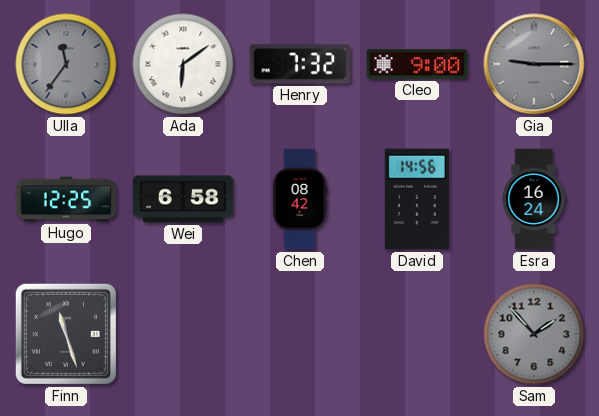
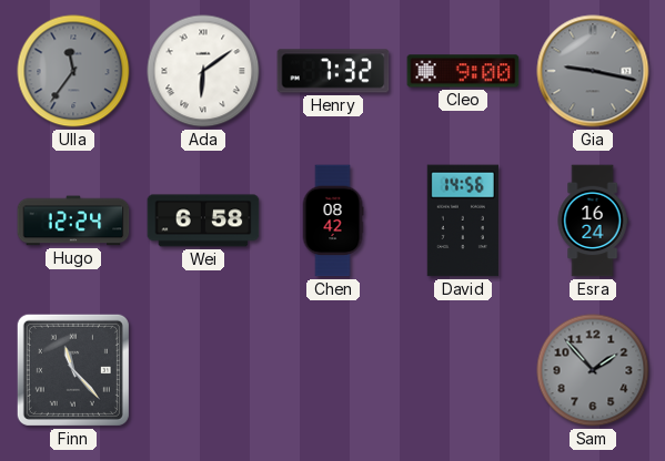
Gia: 9:15 -> 9:17 (593, 71)
Hugo: 12:25 -> 12:24 (73, 221)
Finn: 11:27 -> 11:23 (73, 370)
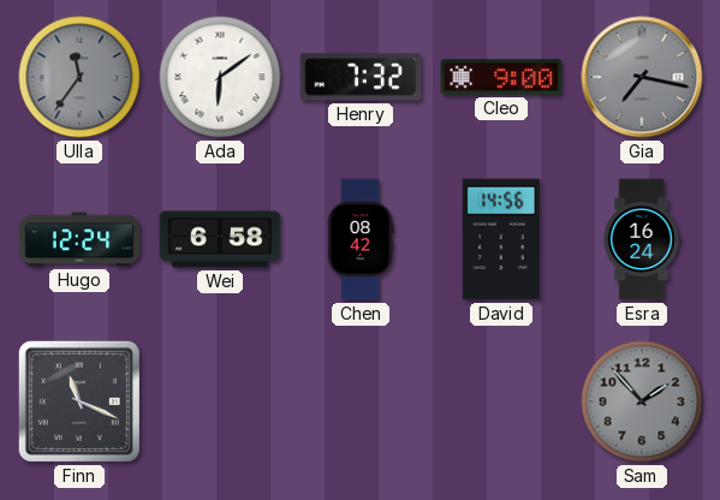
Gia: 9:17 -> 7:17 (642, 77)
Finn: 11:23 -> 11:19 (79, 401)
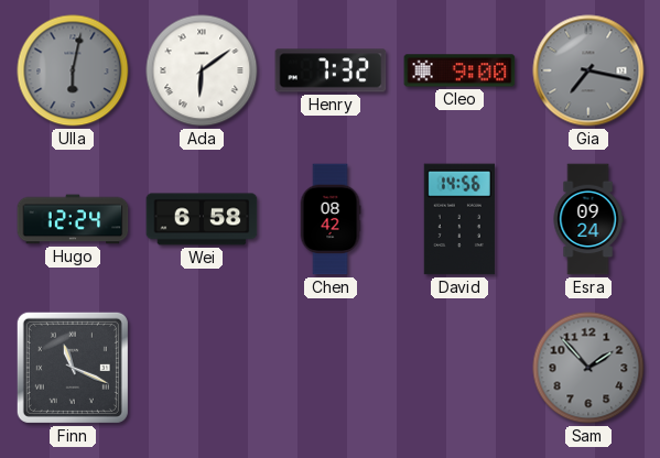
Ulla: 11:36 -> 6:02 (73, 70)
Esra: 16:24 -> 09:24 (588, 219)
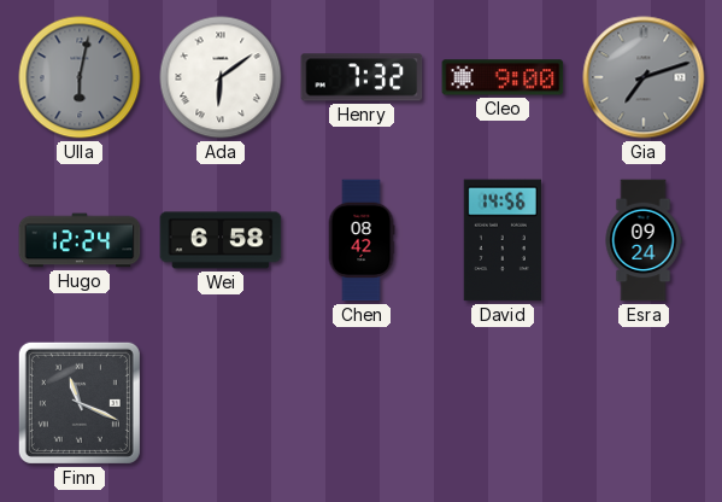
Gia: 7:17 -> 7:12 (644, 77)
Sam: 1:53 -> none (588, 368)
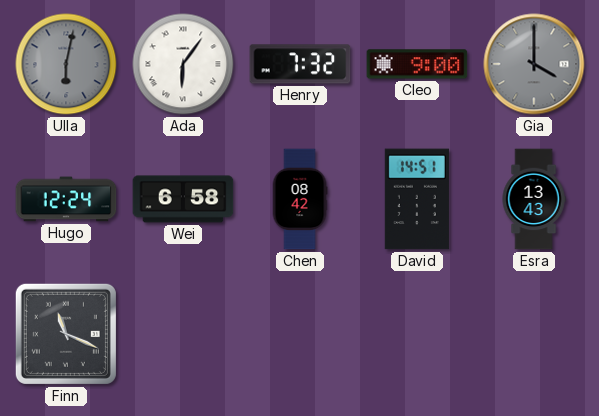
Ada: 6:09 -> 6:06 (183, 64)
Gia: 7:12 -> 4:00 (534, 64)
David: 14:56 -> 14:51 (417, 199)
Esra: 09:24 -> 13:43 (534, 199)
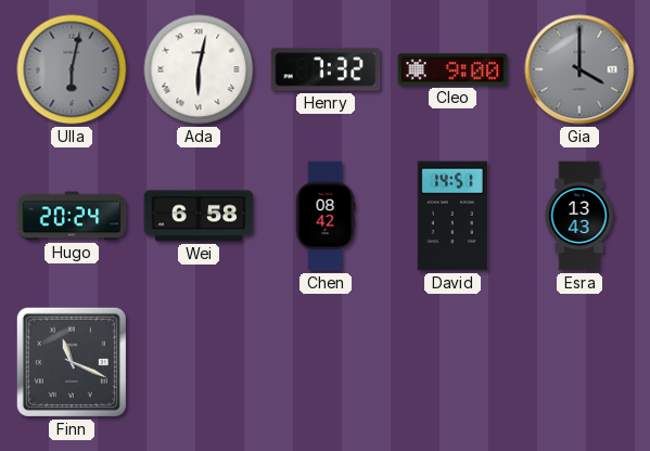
Ada: 6:06 -> 6:02 (199, 69)
Hugo: 12:24 -> 20:24 (72, 216)
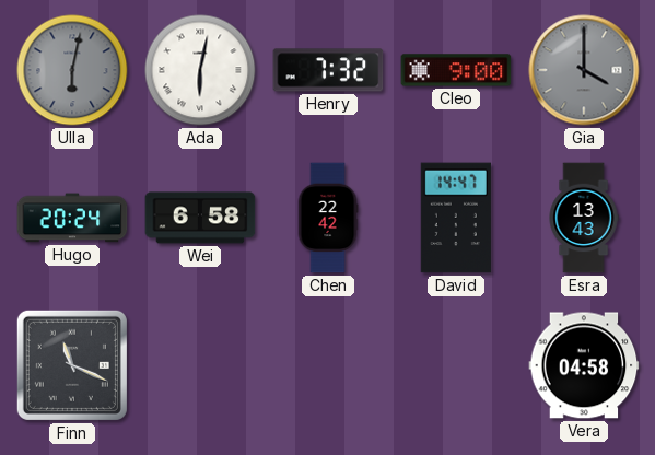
Chen: 08:42 -> 22:42 (328, 218)
David: 14:51 -> 14:47 (456, 218)
Vera: none -> 04:58 (584, 365)
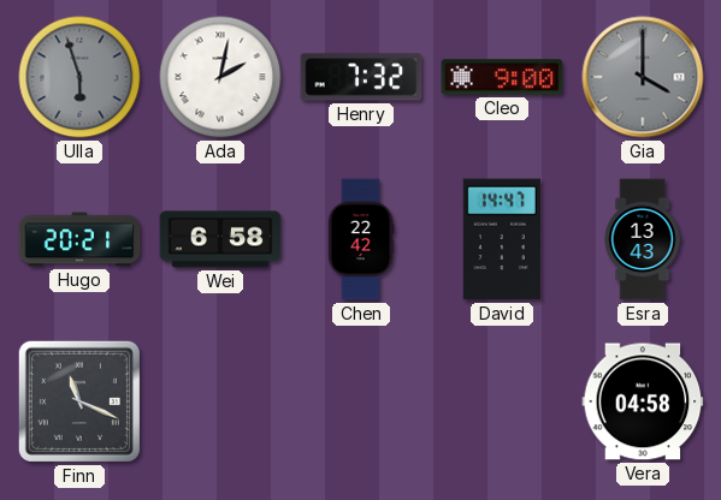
Ulla: 6:02 -> 5:57 (79, 77)
Ada: 6:02 -> 2:02 (220, 77)
Hugo: 20:24 -> 20:21 (79, 239)
